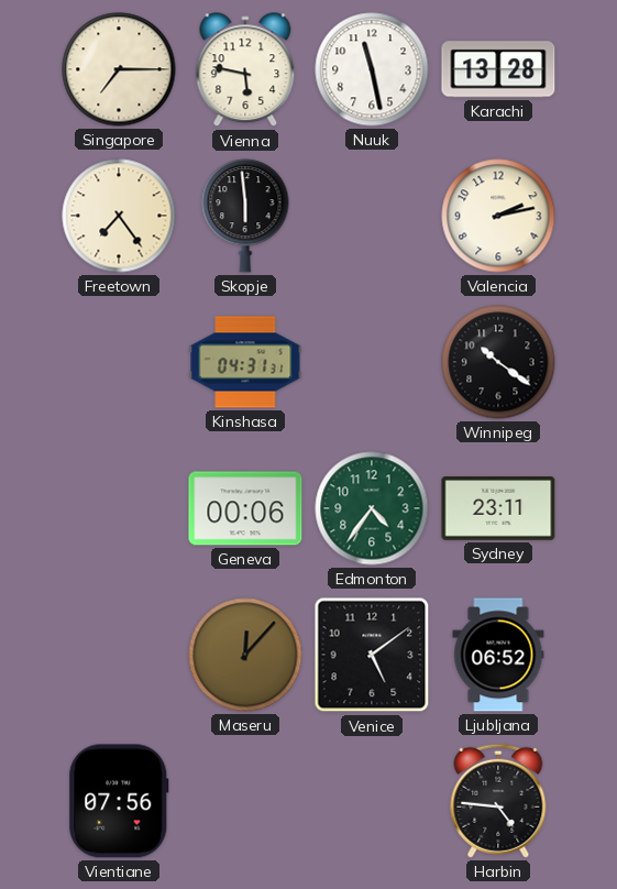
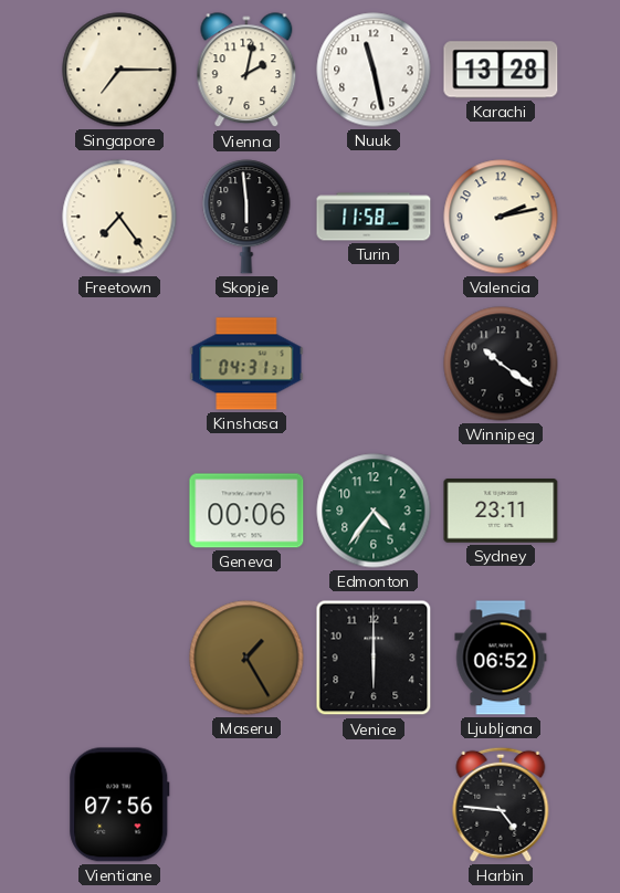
Vienna: 5:47 -> 2:02 (246, 71)
Turin: none -> 11:58 (374, 217)
Maseru: 12:07 -> 1:25 (246, 658)
Venice: 5:09 -> 6:00 (374, 658)
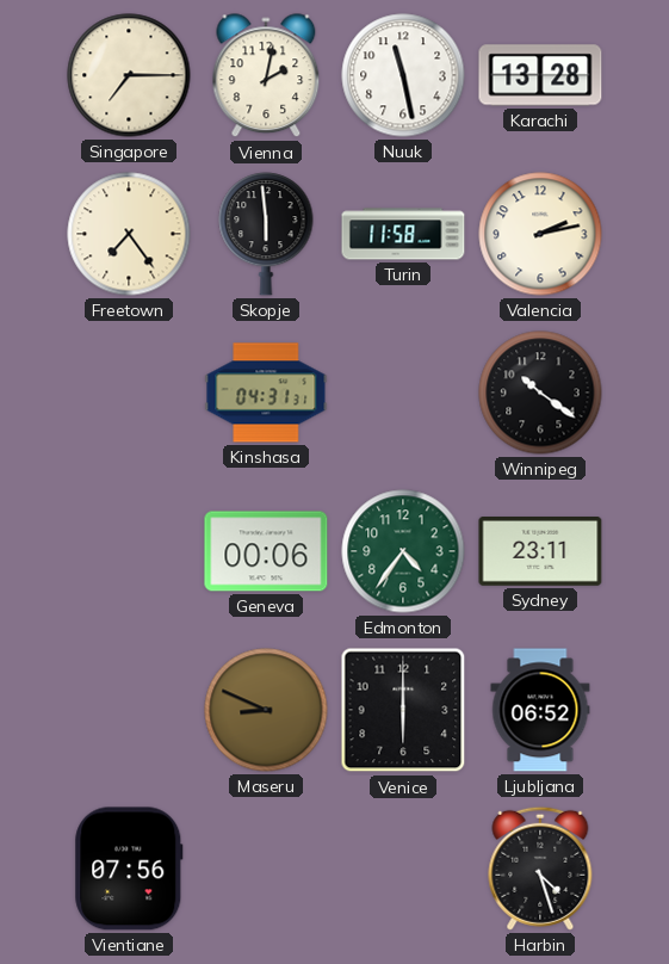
Maseru: 1:25 -> 8:49 (266, 710)
Harbin: 4:46 -> 4:27 (540, 869)
